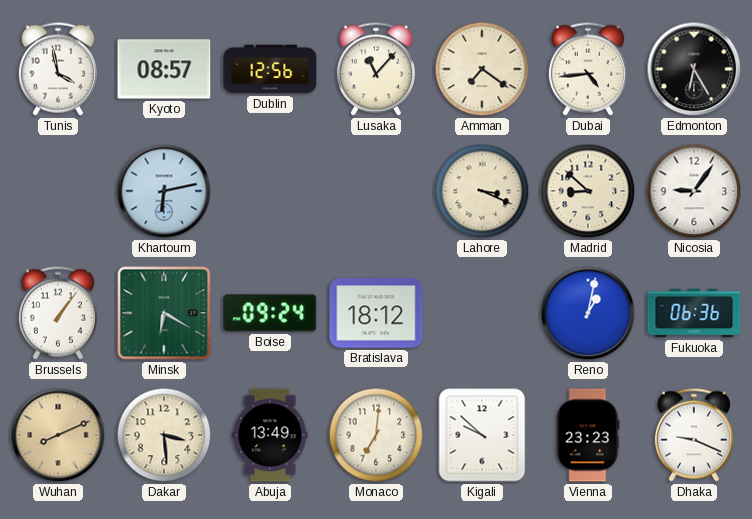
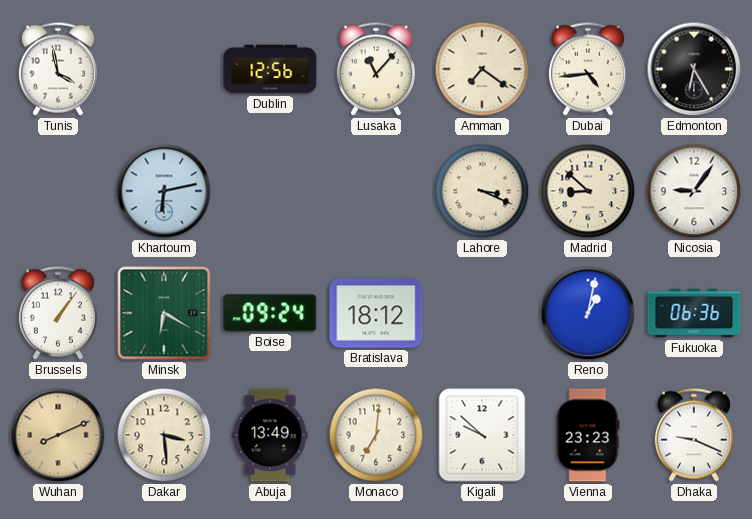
Kyoto: 08:57 -> none (164, 69)
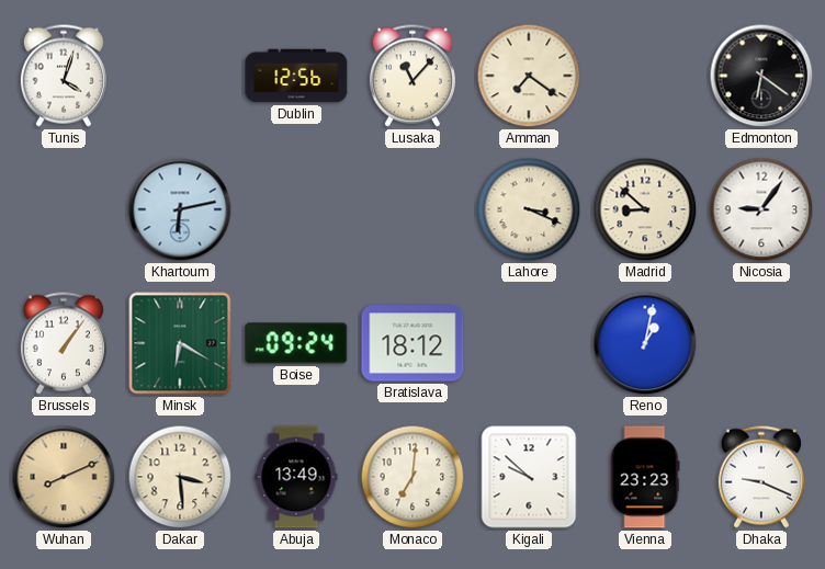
Tunis: 3:58 -> 4:03 (64, 76)
Dubai: 4:44 -> none (588, 69)
Edmonton: 6:25 -> 6:21 (761, 76)
Fukuoka: 06:36 -> none (694, 313)
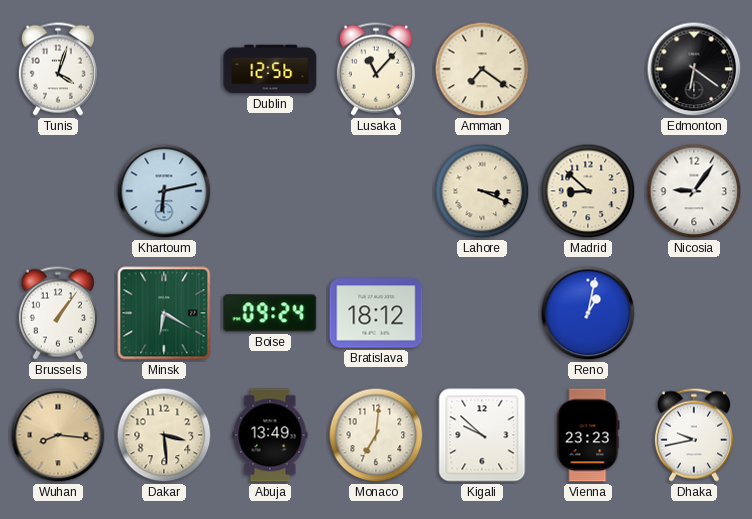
Wuhan: 8:11 -> 8:16 (58, 435)
Dhaka: 9:19 -> 9:43 (694, 435)
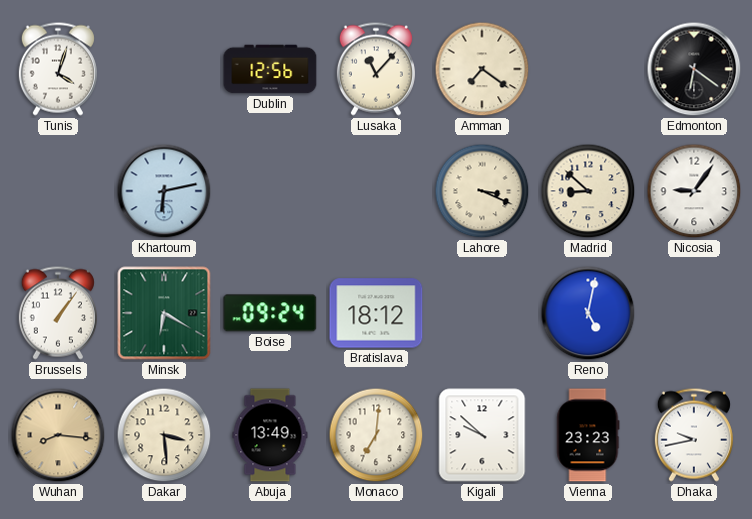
Reno: 1:02 -> 5:02 (588, 313)
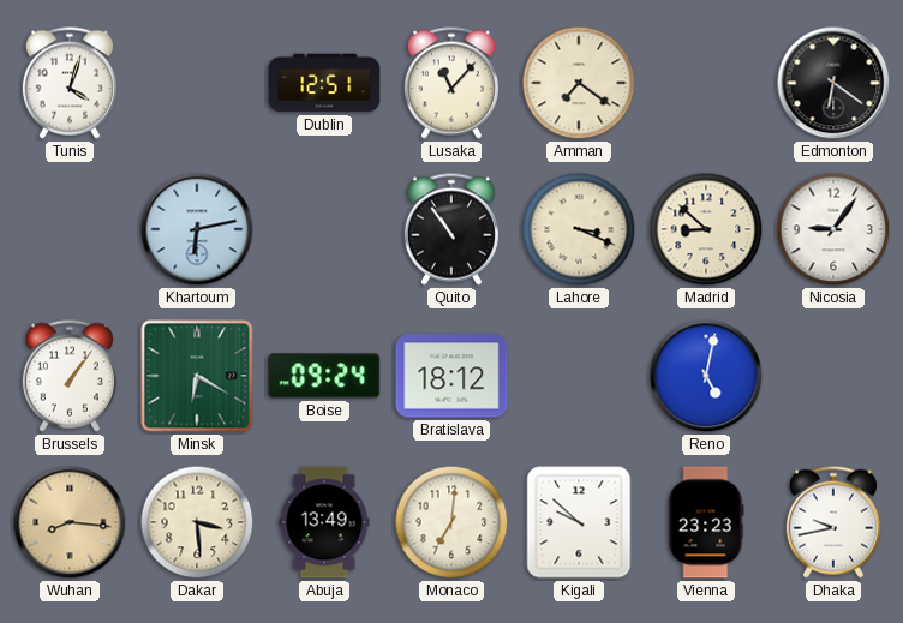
Dublin: 12:56 -> 12:51 (324, 83)
Quito: none -> 10:54 (451, 229)
